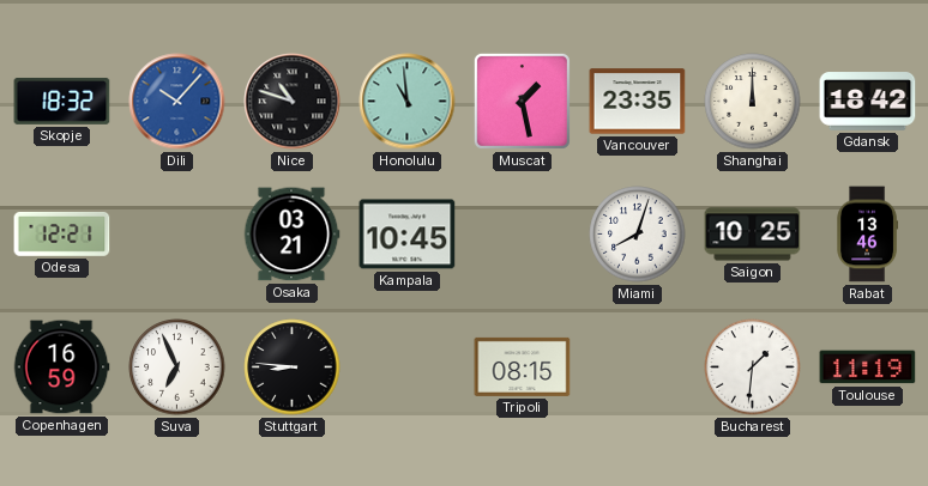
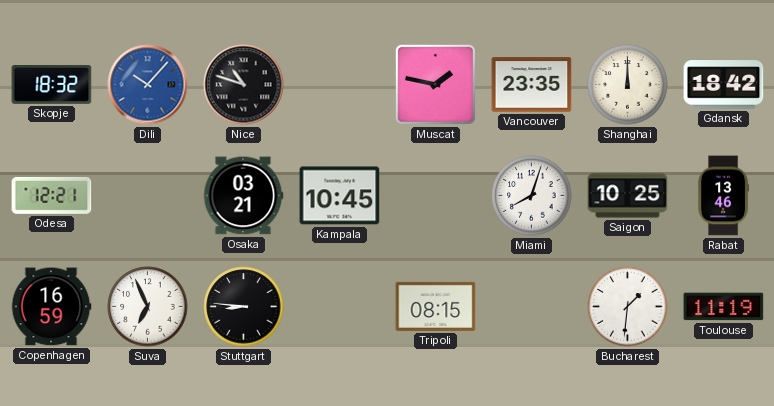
Honolulu: 10:59 -> none (408, 102)
Muscat: 1:28 -> 1:47 (435, 84)
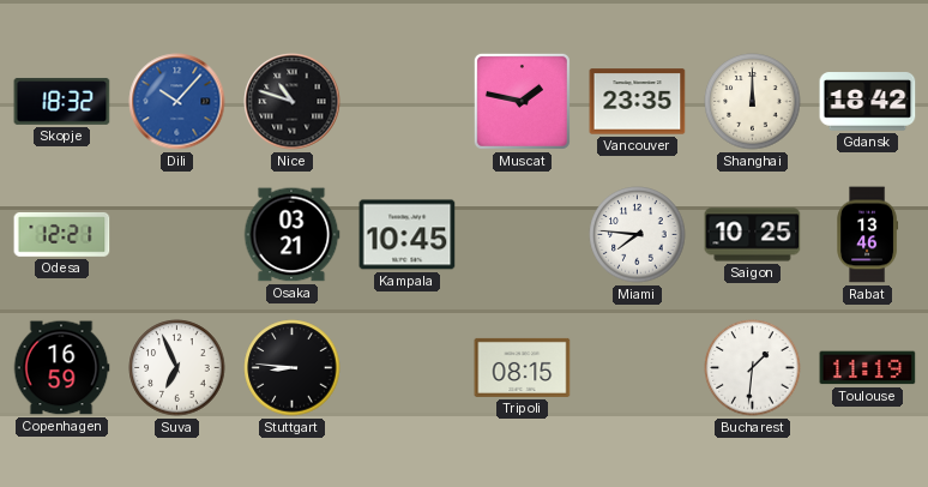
Miami: 8:03 -> 7:46 (638, 235)
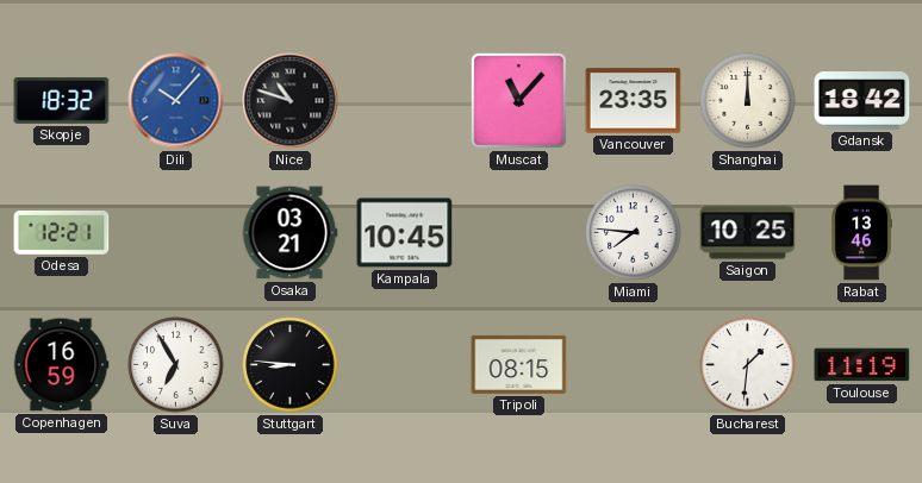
Muscat: 1:47 -> 11:07 (518, 100)
Suva: 6:56 -> 6:55 (176, 365)
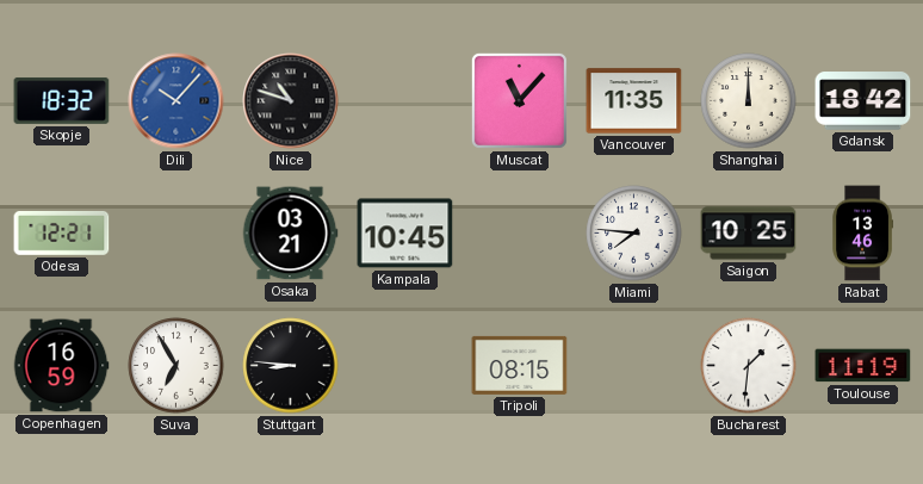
Vancouver: 23:35 -> 11:35 (634, 101)
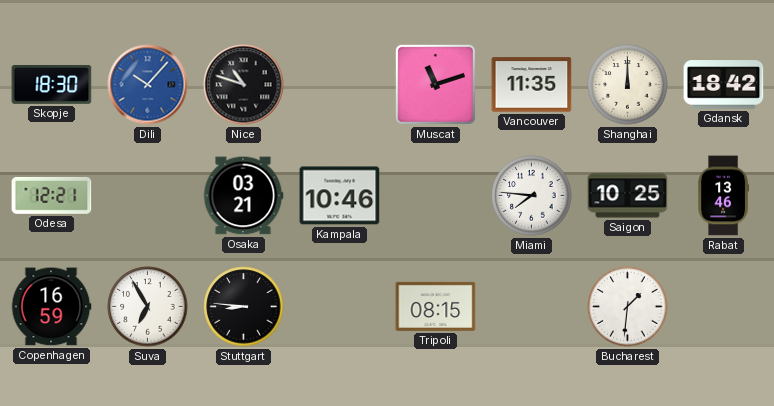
Skopje: 18:32 -> 18:30 (52, 84)
Muscat: 11:07 -> 11:12 (435, 84)
Kampala: 10:45 -> 10:46 (340, 196)
Toulouse: 11:19 -> none (863, 366)
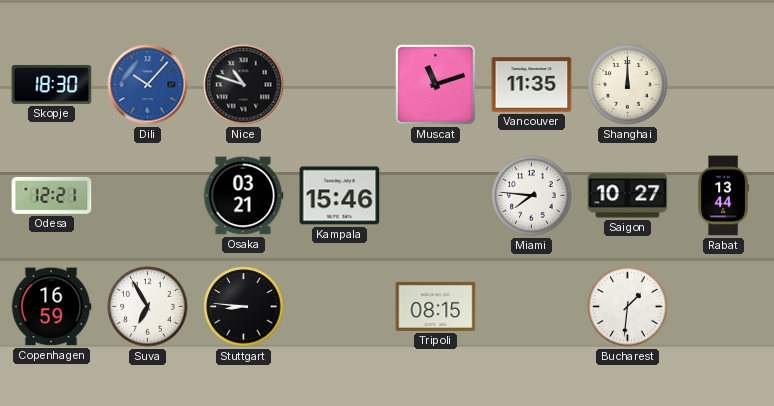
Gdansk: 18:42 -> none (724, 85)
Kampala: 10:46 -> 15:46 (340, 196)
Saigon: 10:25 -> 10:27 (628, 196)
Rabat: 13:46 -> 13:44 (723, 196)
